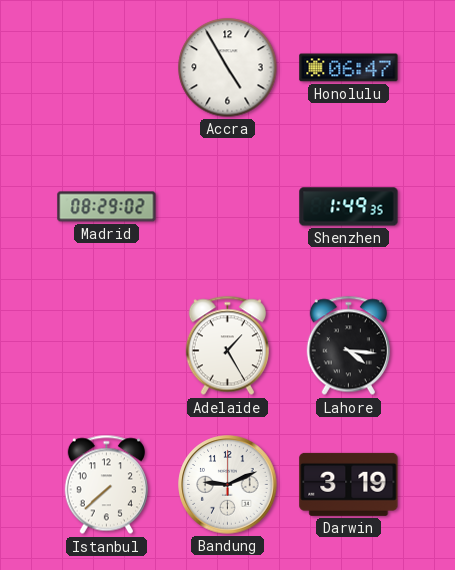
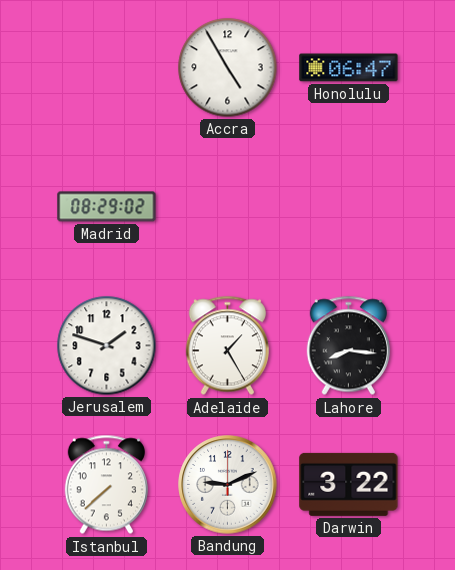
Shenzhen: 1:49 -> none (349, 207)
Jerusalem: none -> 1:48 (107, 346)
Lahore: 4:16 -> 8:16 (348, 346)
Darwin: 3:19 -> 3:22 (349, 484)
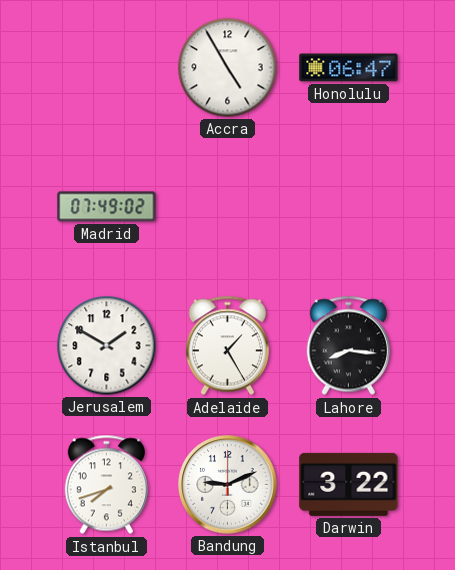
Madrid: 08:29 -> 07:49 (107, 207)
Jerusalem: 1:48 -> 1:50 (107, 346)
Istanbul: 7:38 -> 7:42 (106, 485)
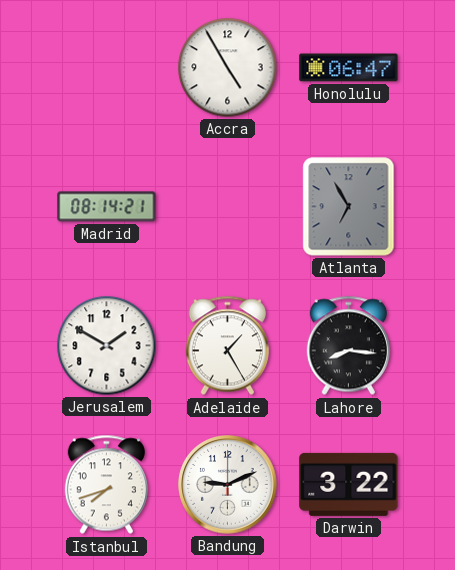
Madrid: 07:49 -> 08:14 (107, 207)
Atlanta: none -> 6:55 (349, 207)
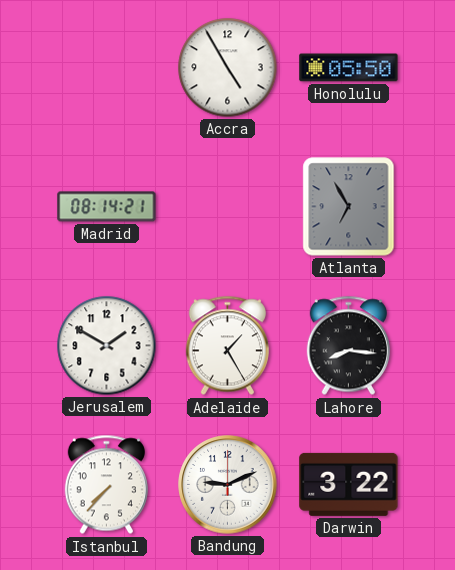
Honolulu: 06:47 -> 05:50 (349, 68)
Istanbul: 7:42 -> 7:37 (106, 485)
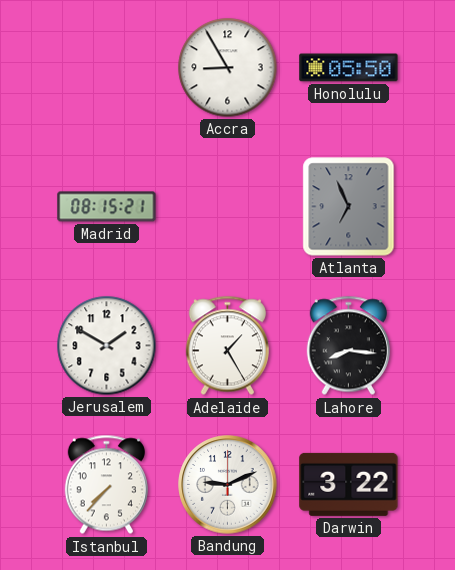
Accra: 4:55 -> 8:55 (228, 68)
Madrid: 08:14 -> 08:15 (107, 207)
Atlanta: 6:55 -> 6:56 (349, 207)
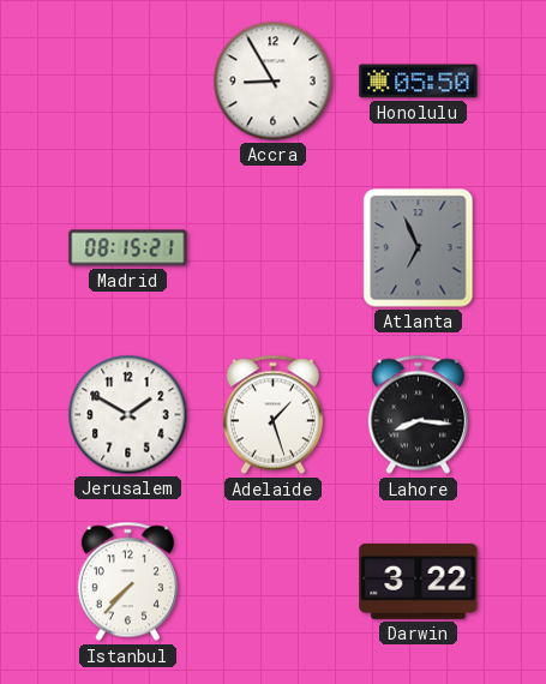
Adelaide: 1:25 -> 1:27 (272, 415)
Bandung: 9:11 -> none (228, 485)
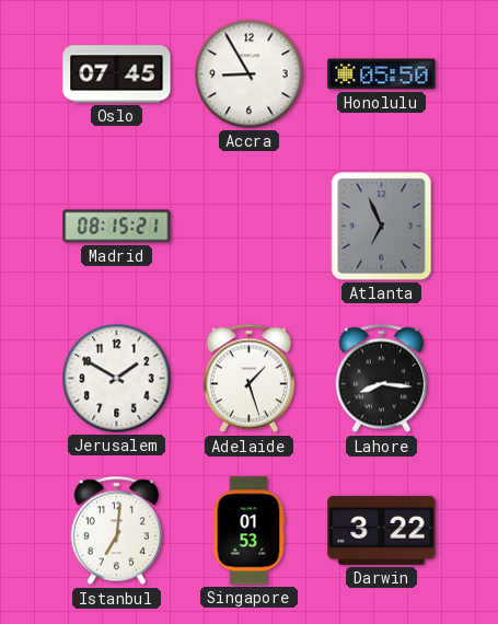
Oslo: none -> 07:45 (117, 74)
Istanbul: 7:37 -> 7:01 (116, 531)
Singapore: none -> 01:53 (248, 531)
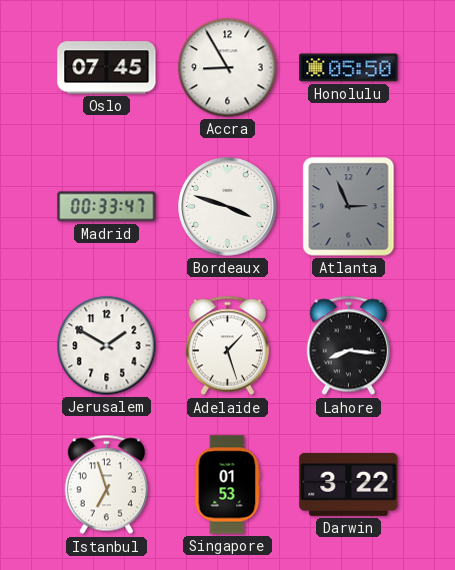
Madrid: 08:15 -> 00:33 (107, 207)
Bordeaux: none -> 3:48 (228, 207)
Atlanta: 6:56 -> 2:56 (349, 207)
Istanbul: 7:01 -> 6:57 (106, 485)
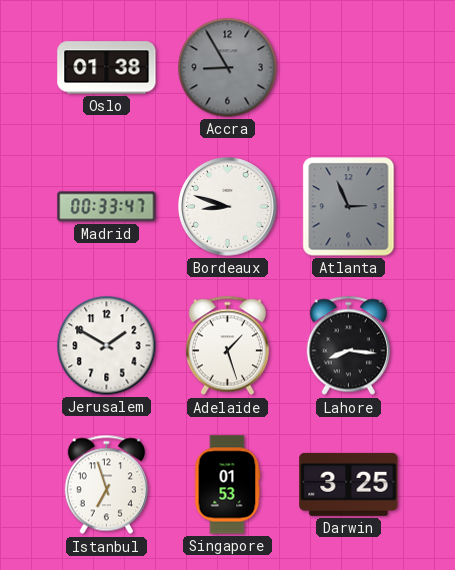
Oslo: 07:45 -> 01:38 (107, 68)
Accra dial: white -> grey (228, 68)
Honolulu: 05:50 -> none (349, 68)
Bordeaux: 3:48 -> 8:48 (228, 207)
Darwin: 3:22 -> 3:25 (349, 484)
